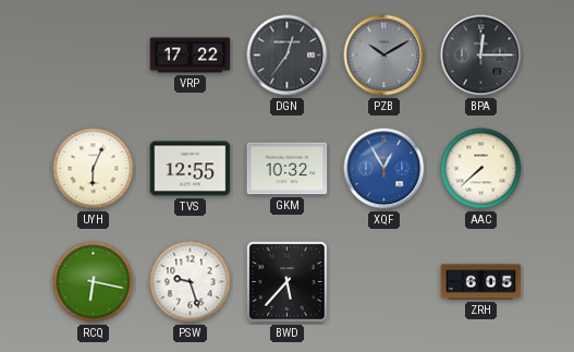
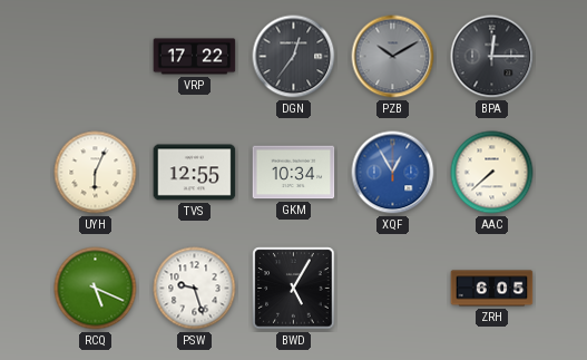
GKM: 10:32 -> 10:34 (294, 173)
RCQ: 6:17 -> 5:19 (96, 289)
BWD: 5:37 -> 5:05 (294, 289)
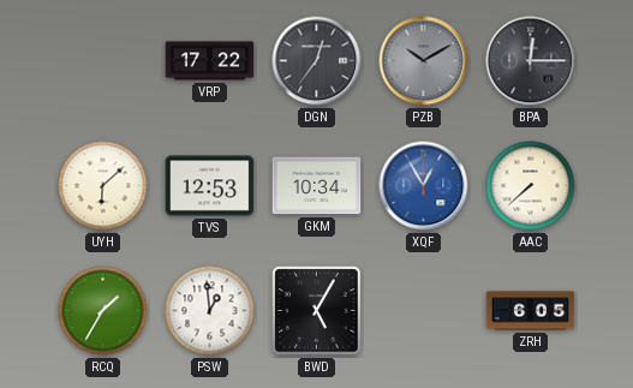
UYH: 6:04 -> 6:08 (103, 186)
TVS: 12:55 -> 12:53 (210, 186)
RCQ: 5:19 -> 1:35 (103, 311)
PSW: 9:27 -> 12:59 (210, 311)
